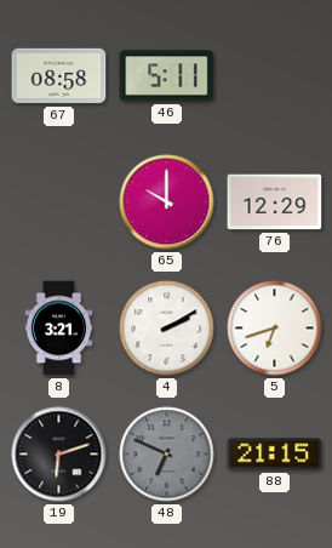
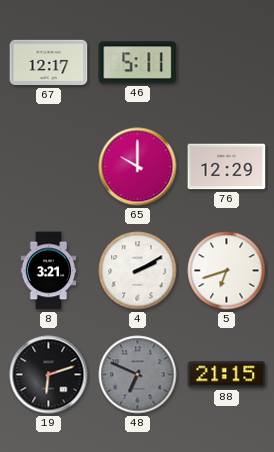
67: 08:58 -> 12:17 (49, 63)
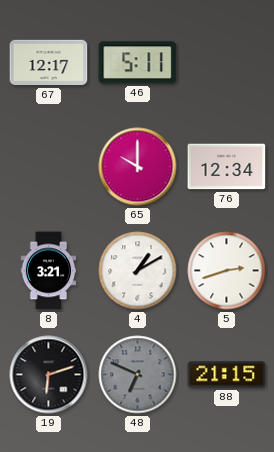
76: 12:29 -> 12:34 (227, 167)
4: 2:10 -> 1:10 (138, 271)
5: 6:42 -> 2:42 (227, 271)
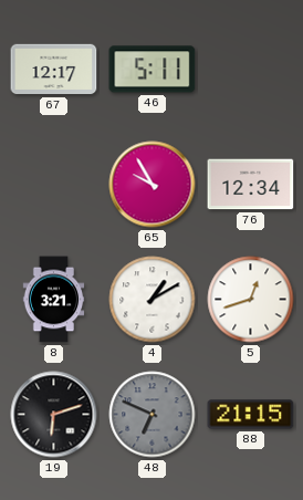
65: 10:00 -> 9:55 (153, 185)
5: 2:42 -> 12:42 (251, 300)
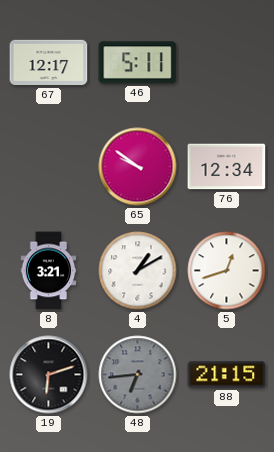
65: 9:55 -> 9:51 (138, 167)
48: 6:49 -> 6:44 (138, 375)
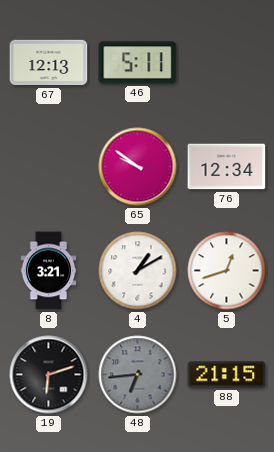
67: 12:17 -> 12:13 (49, 63)
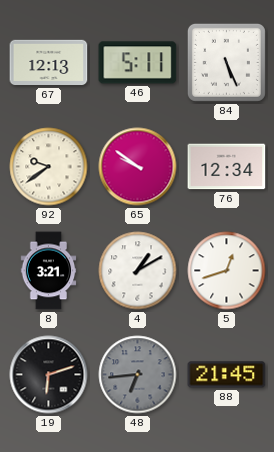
84: none -> 5:26 (226, 62)
92: none -> 9:39 (49, 167)
88: 21:15 -> 21:45 (227, 375)
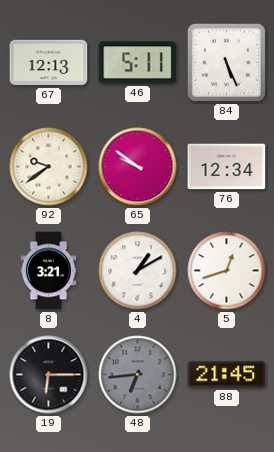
19: 6:12 -> 6:15 (49, 375)
